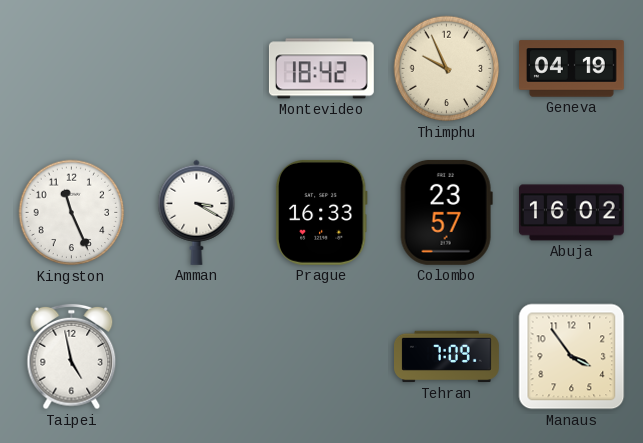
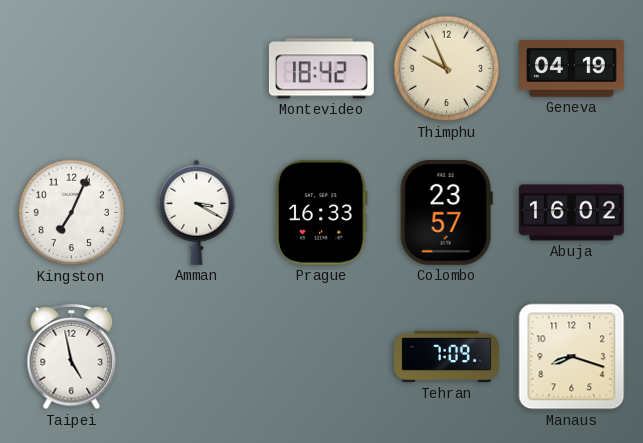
Kingston: 11:26 -> 7:04 (72, 213)
Manaus: 3:54 -> 8:18 (572, 357)
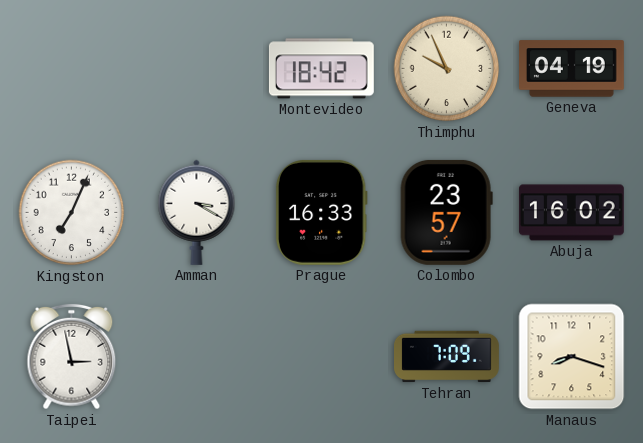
Taipei: 4:58 -> 2:58 (72, 357)
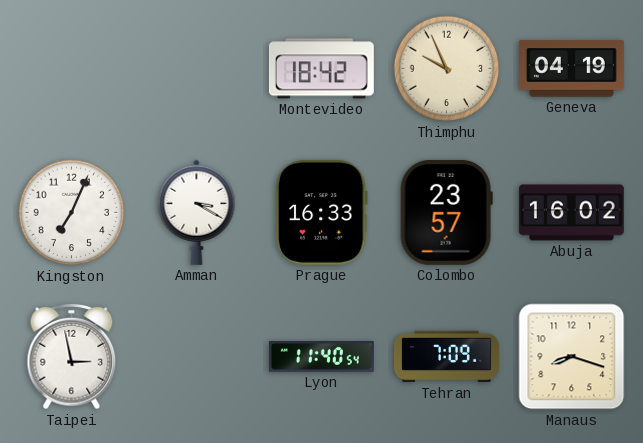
Lyon: none -> 11:40 (322, 356)
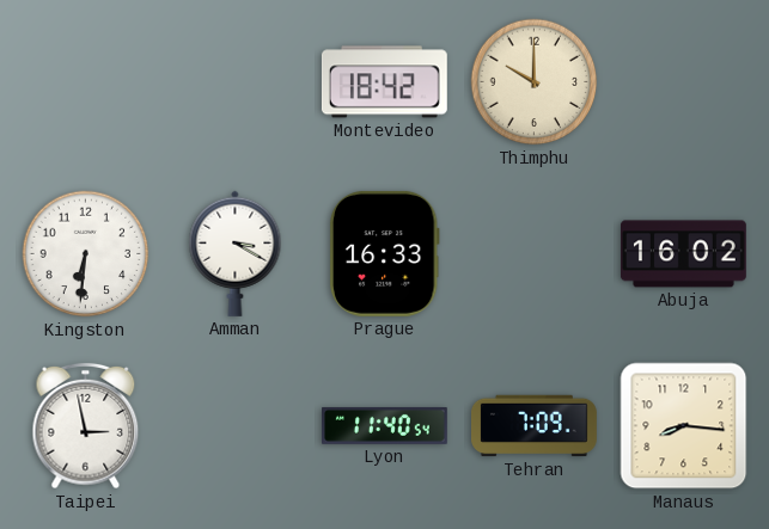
Thimphu: 9:56 -> 10:00 (535, 82)
Geneva: 04:19 -> none (572, 69)
Kingston: 7:04 -> 6:31 (86, 254)
Colombo: 23:57 -> none (446, 212)
Manaus: 8:18 -> 8:16 (684, 426)
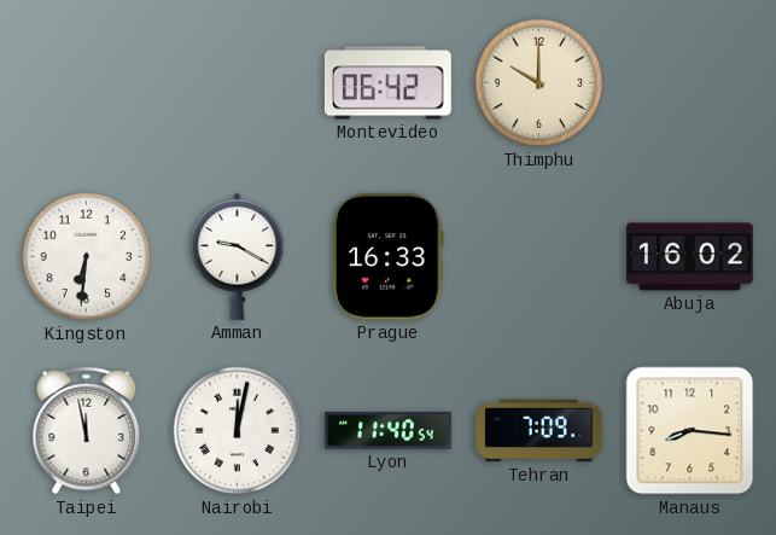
Montevideo: 18:42 -> 06:42 (387, 83)
Amman: 3:20 -> 9:20 (238, 256)
Taipei: 2:58 -> 11:58 (87, 431)
Nairobi: none -> 12:02 (238, 431)
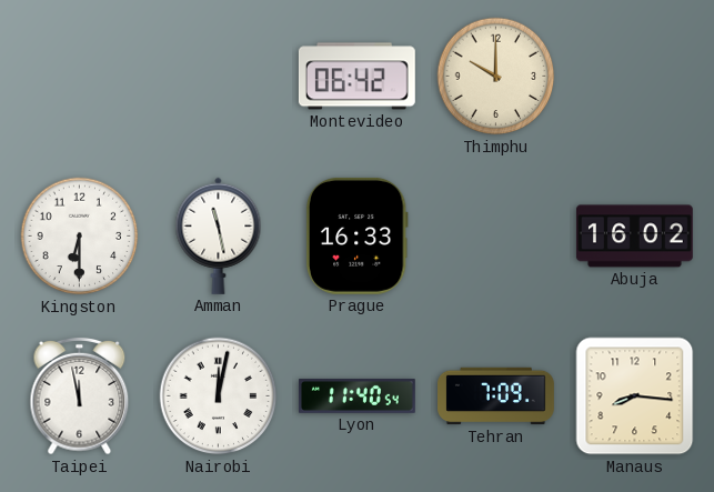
Kingston: 6:31 -> 6:30 (80, 237)
Amman: 9:20 -> 11:28 (219, 235)
